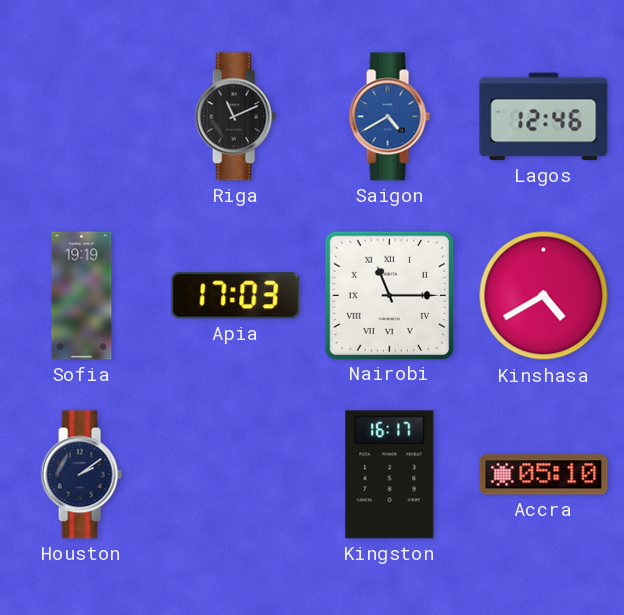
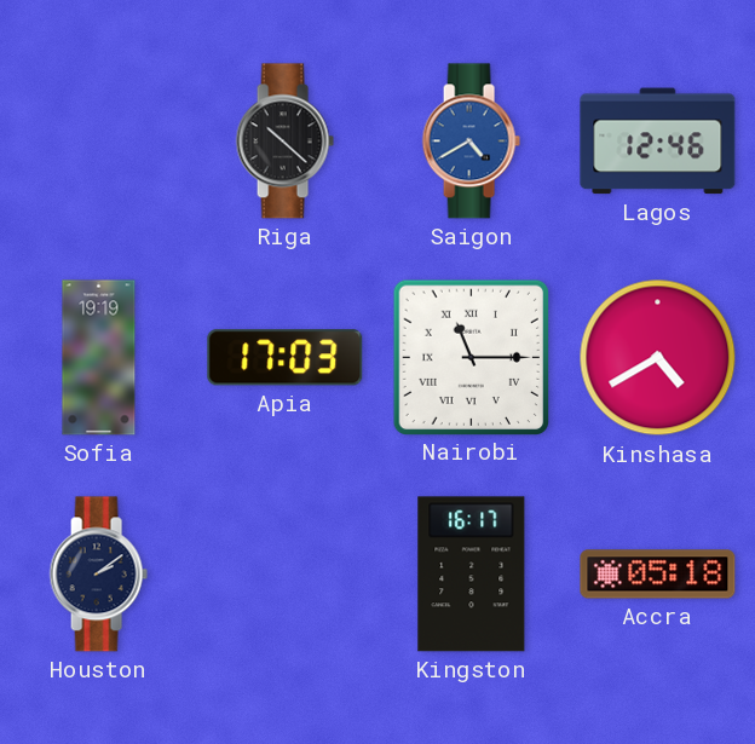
Riga: 11:11 -> 10:22 (284, 142)
Accra: 05:10 -> 05:18 (658, 575)
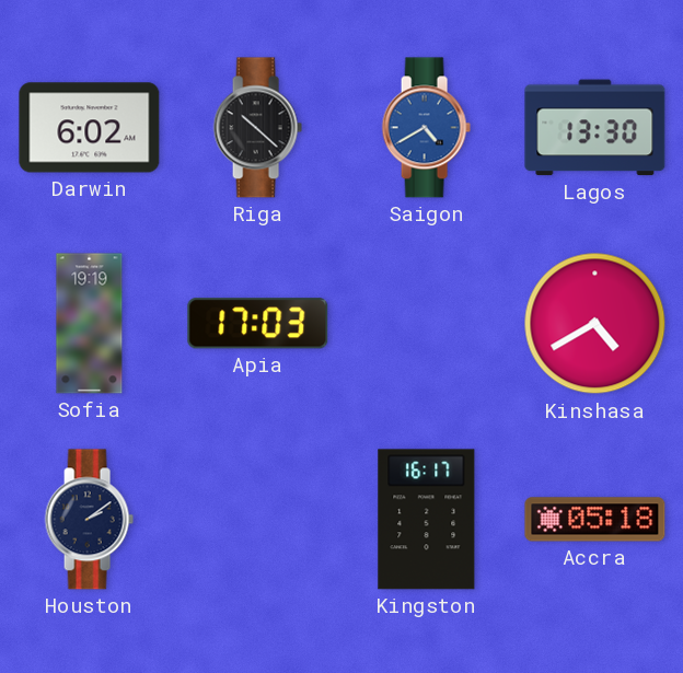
Darwin: none -> 6:02 (90, 128)
Lagos: 12:46 -> 13:30 (595, 128)
Nairobi: 11:15 -> none (471, 357)
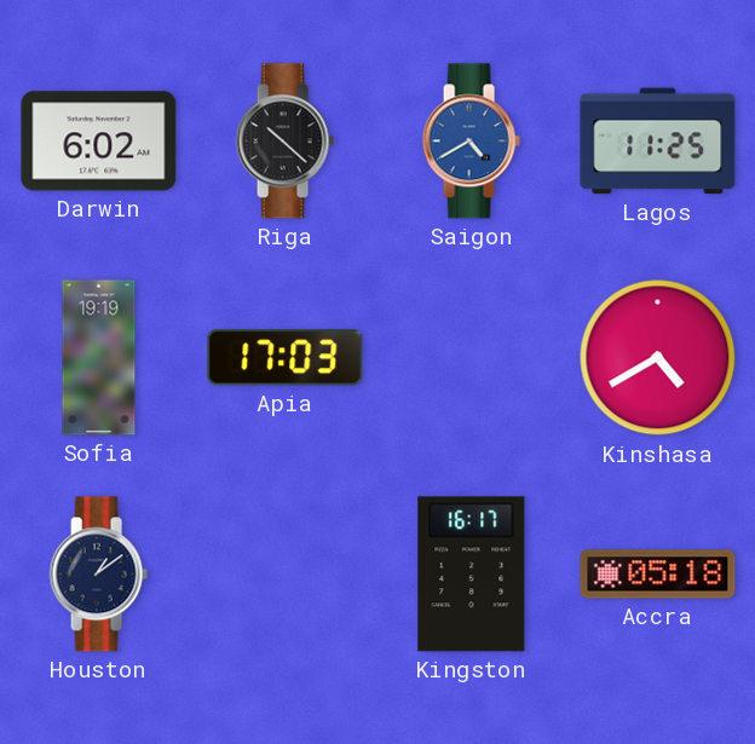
Lagos: 13:30 -> 11:25 (658, 142)
Houston: 2:09 -> 1:09 (98, 575)
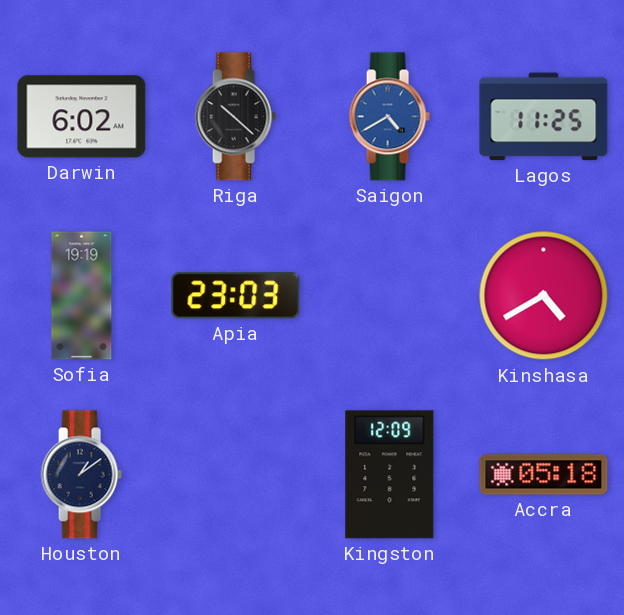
Apia: 17:03 -> 23:03 (236, 296)
Kingston: 16:17 -> 12:09 (390, 475)
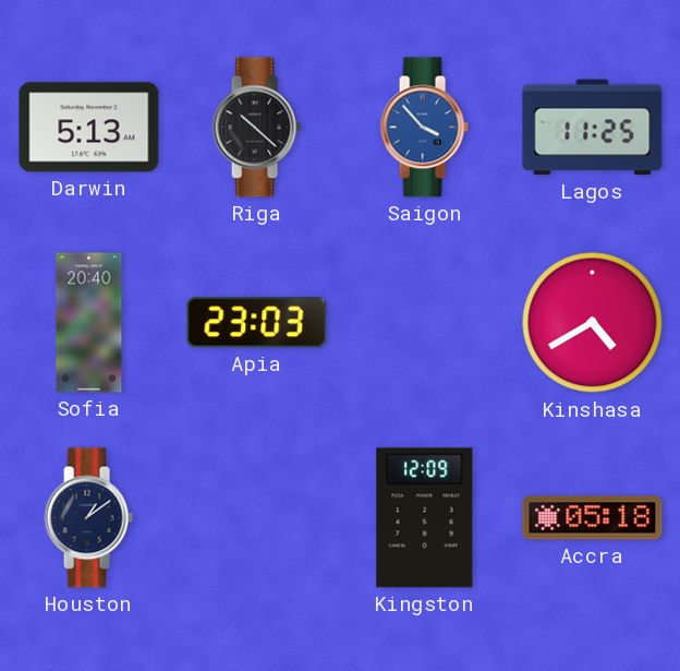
Darwin: 6:02 -> 5:13 (89, 128)
Saigon: 4:40 -> 3:53 (424, 128)
Sofia: 19:19 -> 20:40 (89, 323)
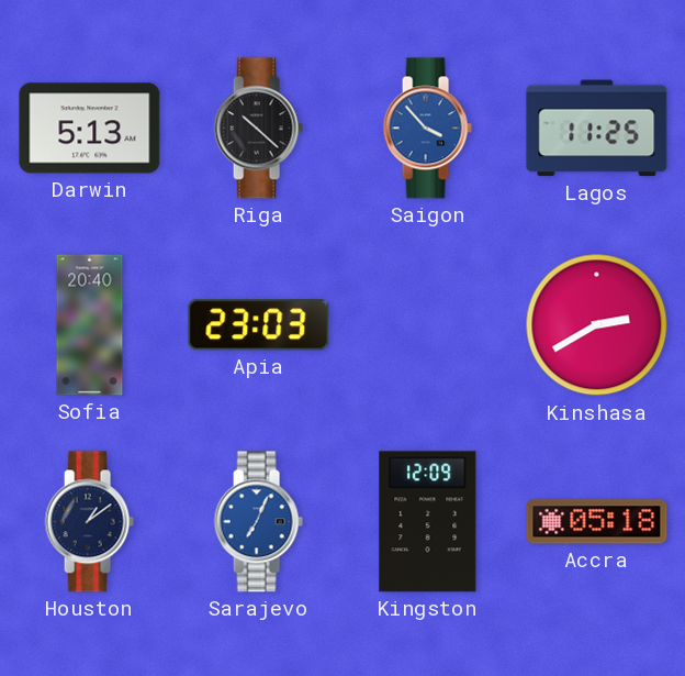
Kinshasa: 4:40 -> 2:40 (597, 325)
Sarajevo: none -> 7:04 (258, 522)
